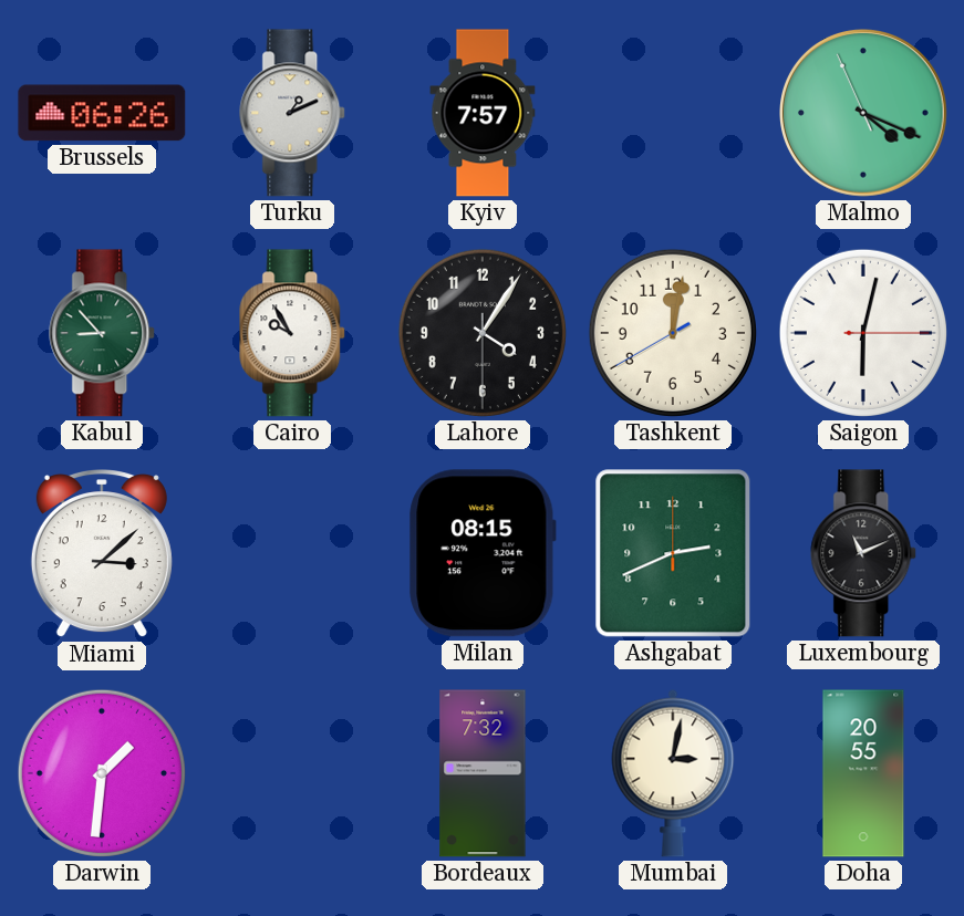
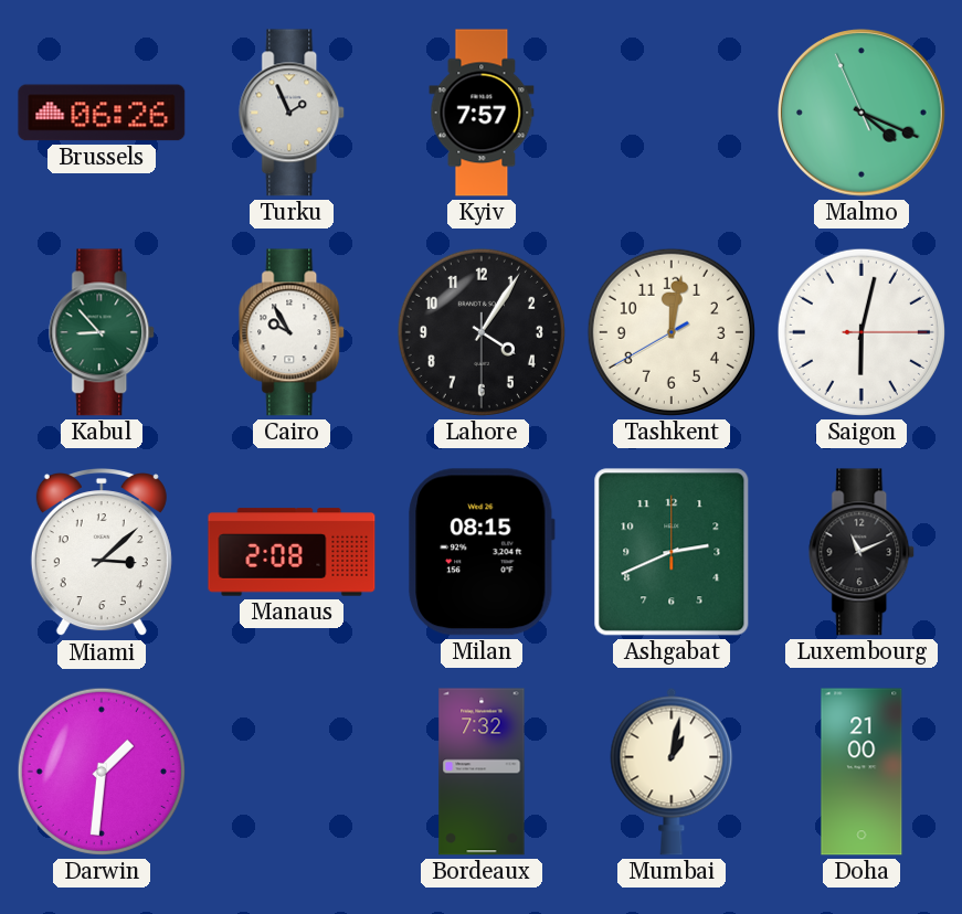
Turku: 1:11 -> 1:56 (293, 113)
Manaus: none -> 2:08 (292, 552)
Mumbai: 3:02 -> 1:02 (672, 772)
Doha: 20:55 -> 21:00 (861, 772)
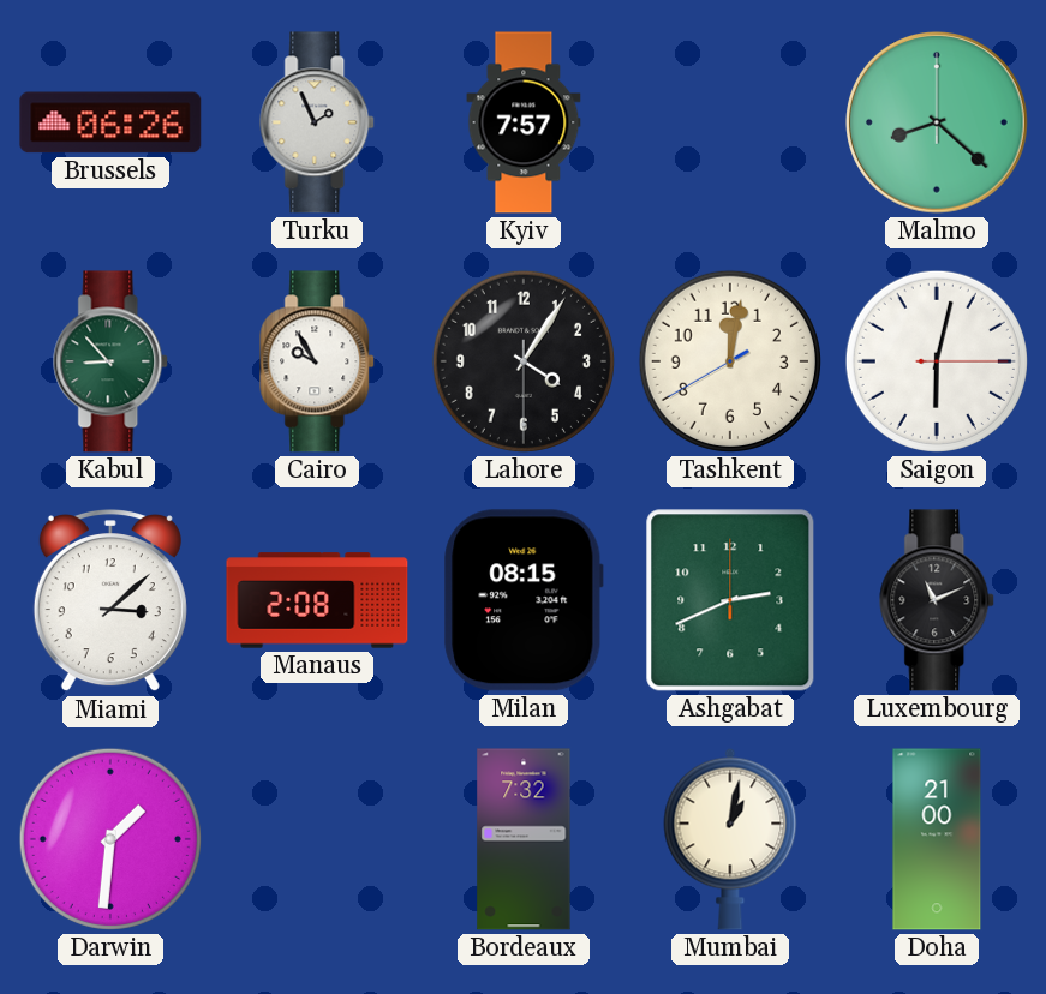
Malmo: 4:18 -> 8:22 (938, 124)
